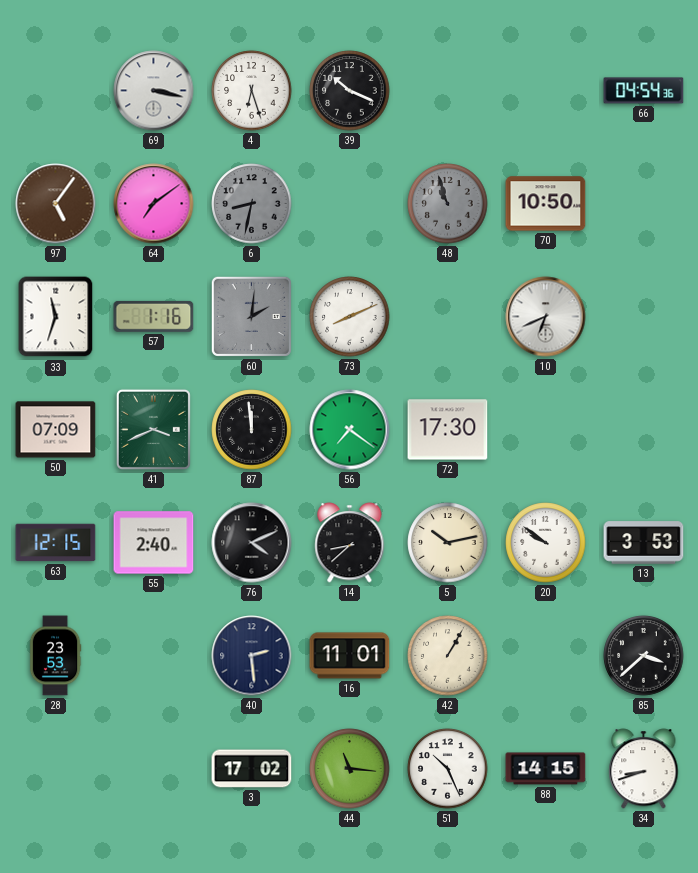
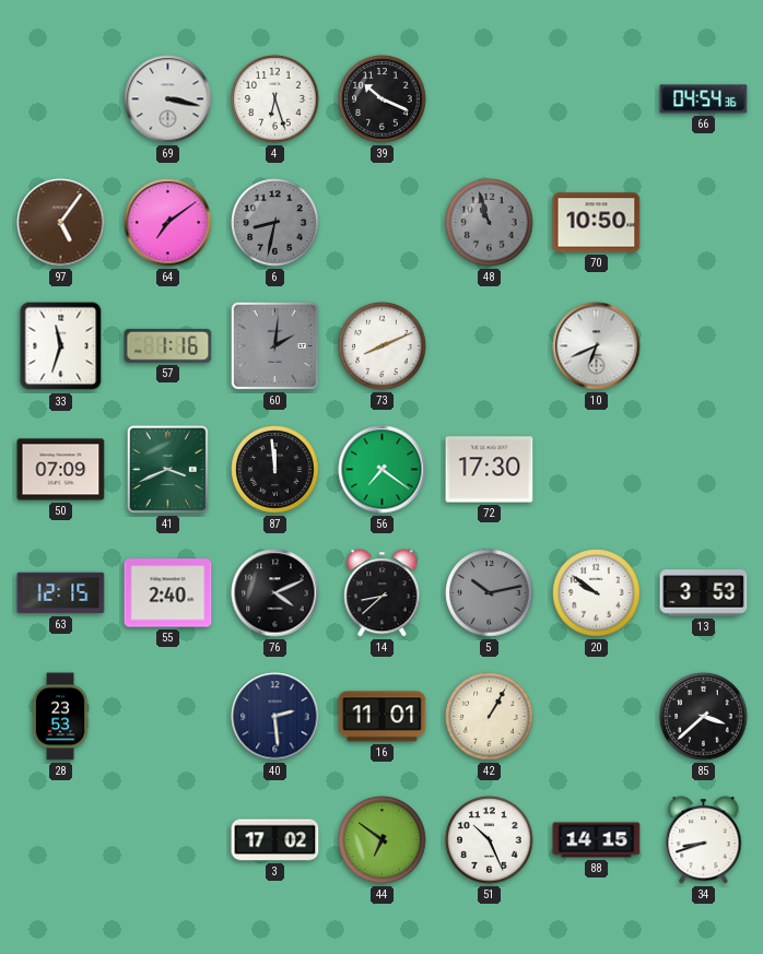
5 dial: cream -> grey (490, 593)
44: 11:16 -> 6:51 (383, 840)
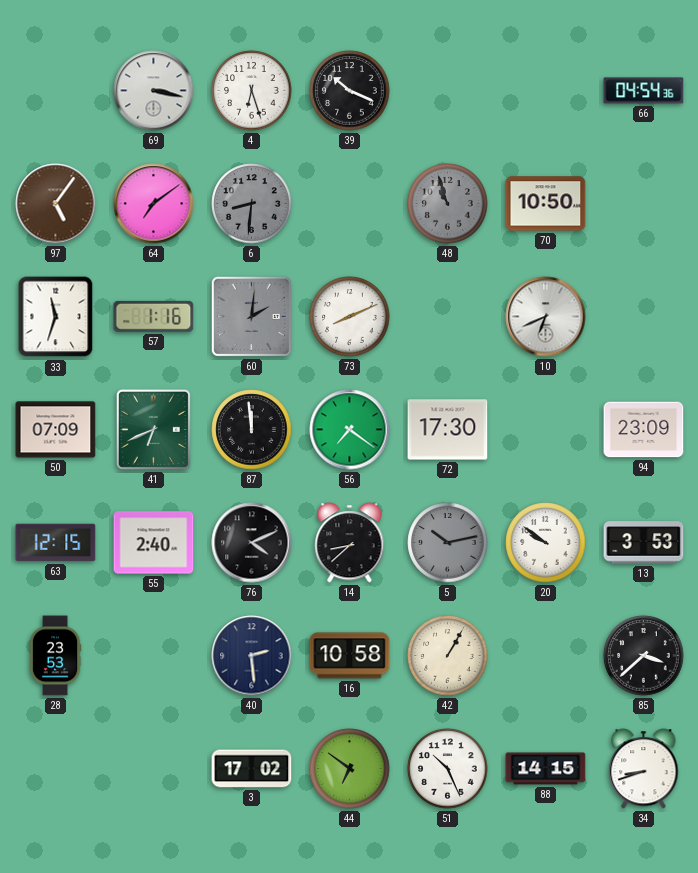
6: 8:32 -> 8:31 (252, 204)
41: 3:41 -> 6:41 (153, 429)
94: none -> 23:09 (644, 430)
16: 11:01 -> 10:58 (350, 656)
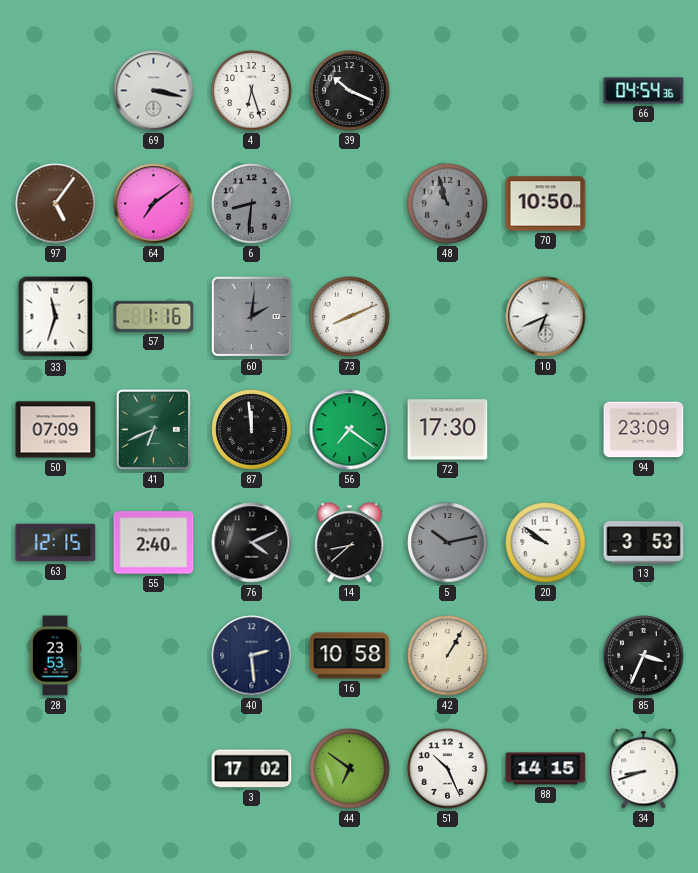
85: 3:38 -> 3:34 (644, 656)
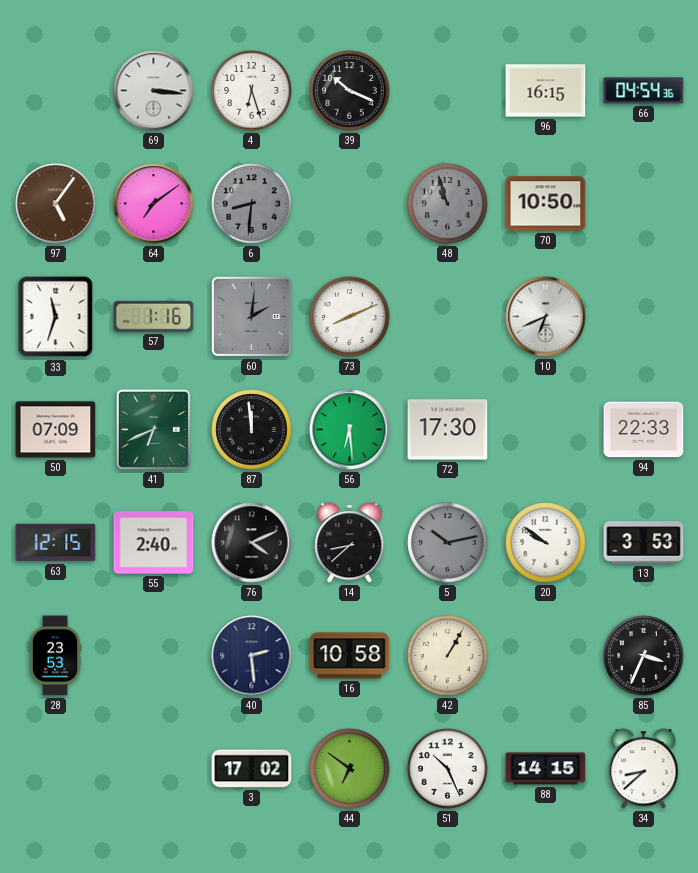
69: 3:17 -> 3:16 (154, 91)
96: none -> 16:15 (546, 91)
56: 7:21 -> 6:29 (350, 430)
94: 23:09 -> 22:33 (644, 430)
34: 8:42 -> 8:38 (644, 769)
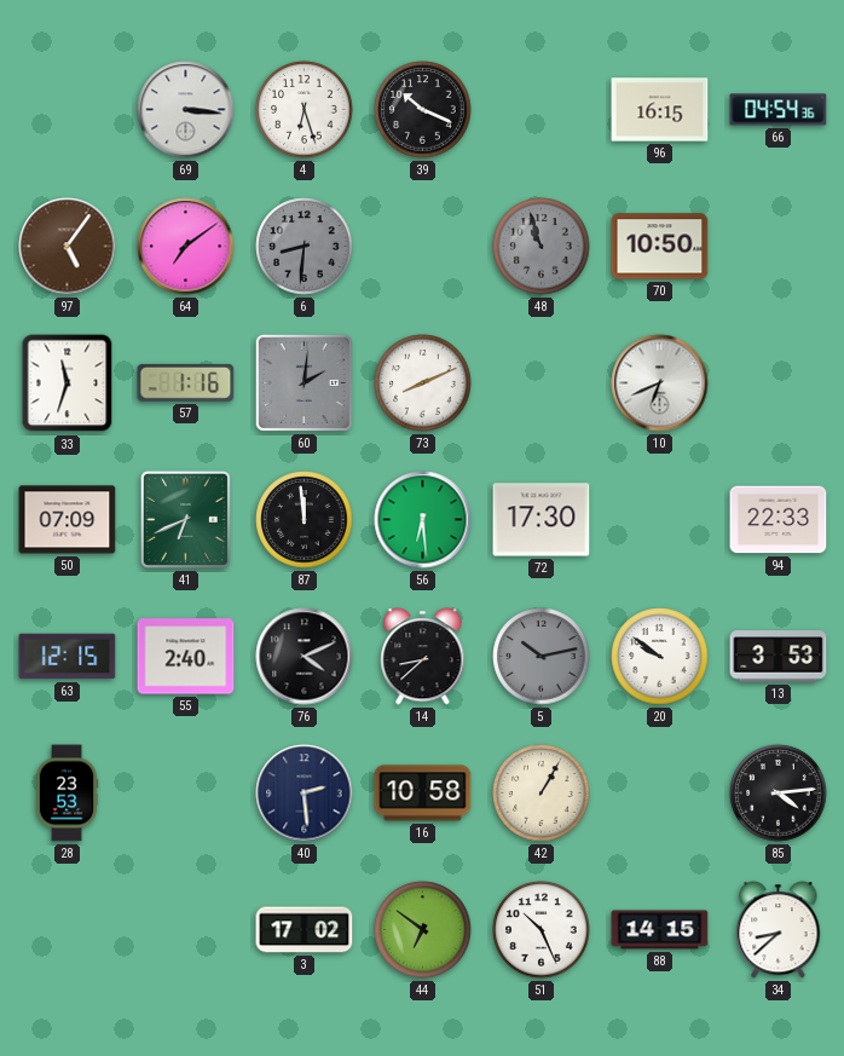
85: 3:34 -> 4:14 (779, 794)
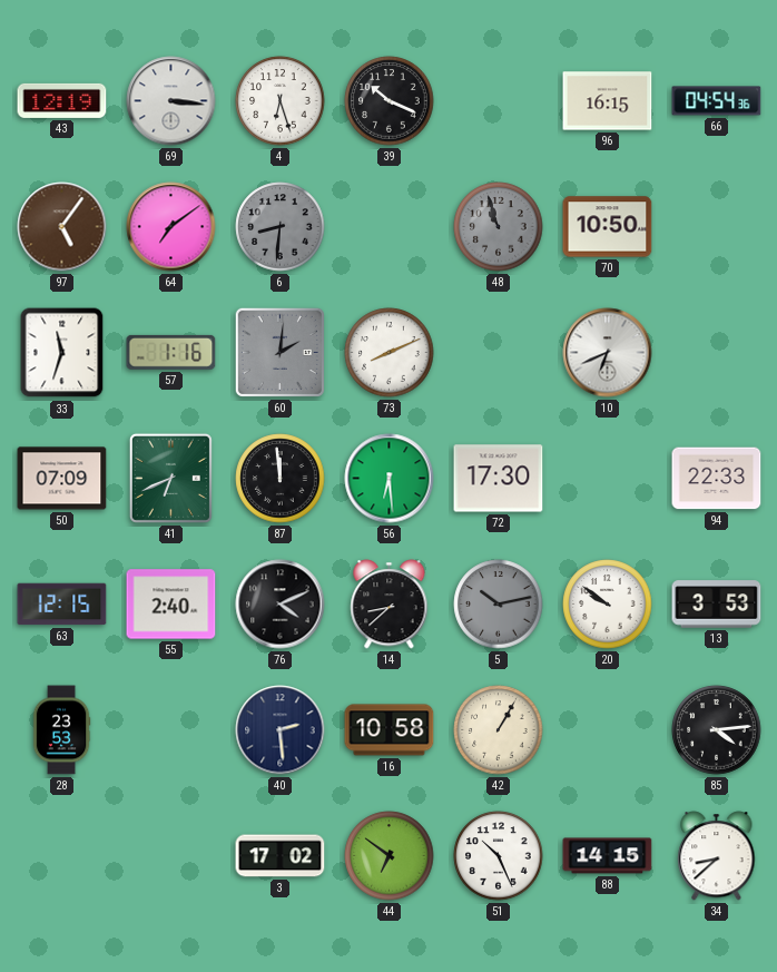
43: none -> 12:19 (62, 100)
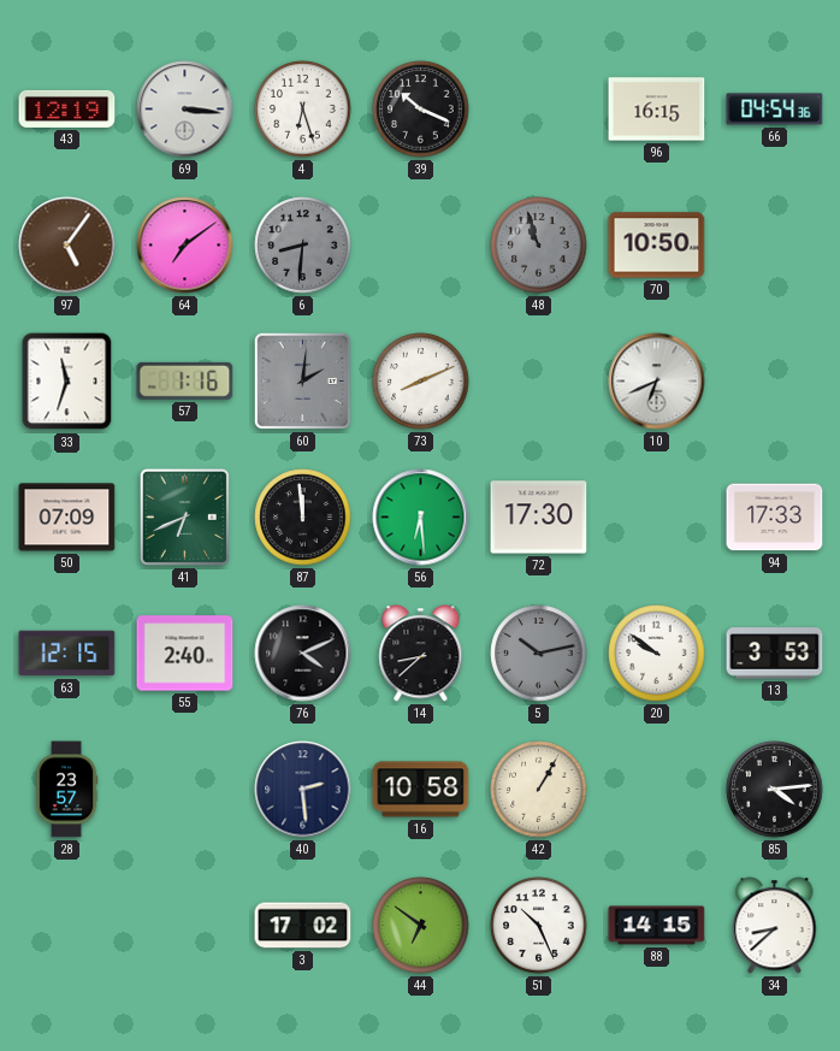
94: 22:33 -> 17:33 (775, 518)
28: 23:53 -> 23:57 (66, 790)
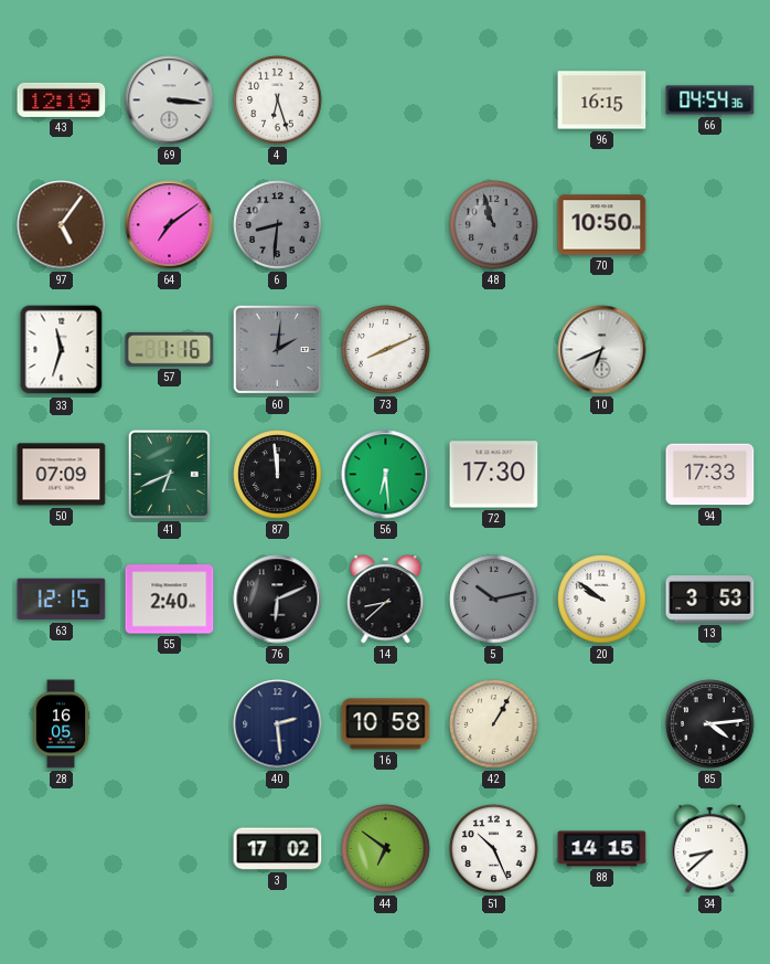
39: 10:19 -> none (421, 110)
76: 4:11 -> 6:11 (278, 600)
28: 23:57 -> 16:05 (61, 724)
